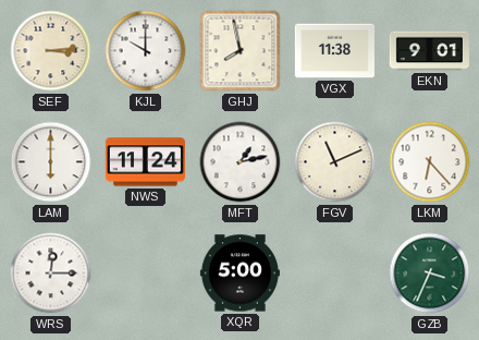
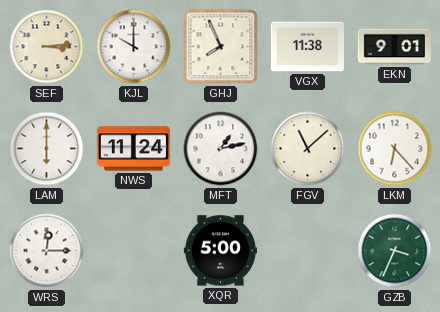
GHJ: 7:58 -> 7:56 (221, 47)
FGV: 11:11 -> 11:08 (308, 149)
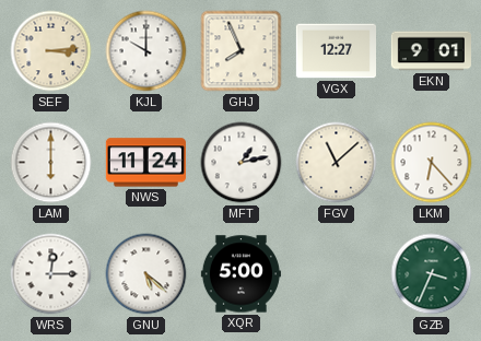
VGX: 11:38 -> 12:27 (336, 51)
GNU: none -> 5:22 (146, 274)
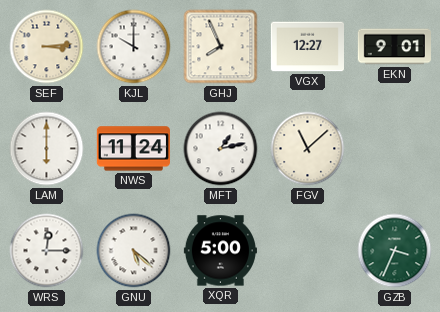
LKM: 6:23 -> none (432, 163)
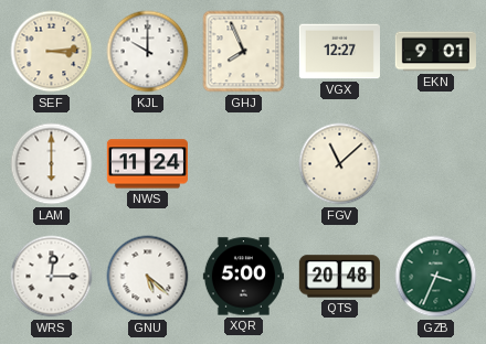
MFT: 1:13 -> none (221, 149)
QTS: none -> 20:48 (339, 277)
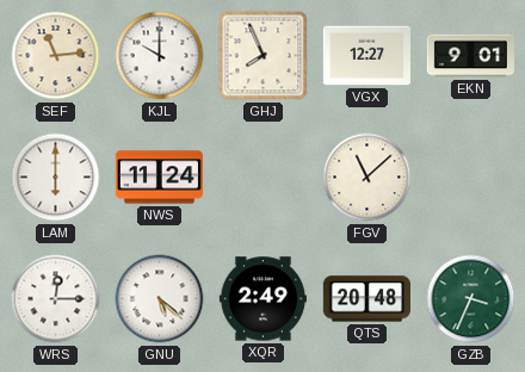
SEF: 3:14 -> 11:14 (56, 56)
XQR: 5:00 -> 2:49 (262, 299)
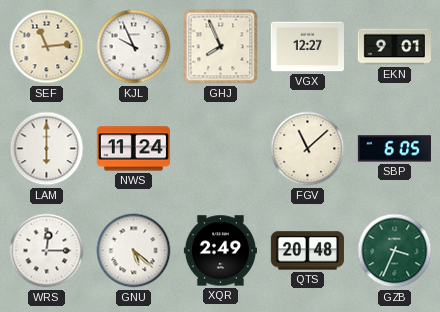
KJL: 10:00 -> 9:56 (134, 47)
SBP: none -> 6:05 (394, 149)
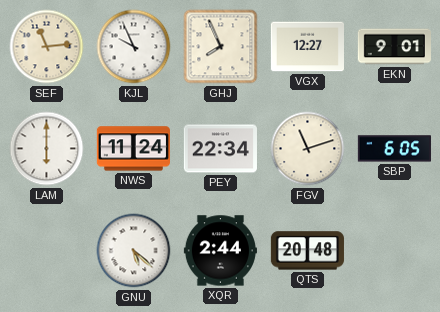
PEY: none -> 22:34 (220, 149)
FGV: 11:08 -> 11:12 (308, 149)
WRS: 12:15 -> none (47, 251)
XQR: 2:49 -> 2:44 (220, 251)
GZB: 3:34 -> none (395, 251)
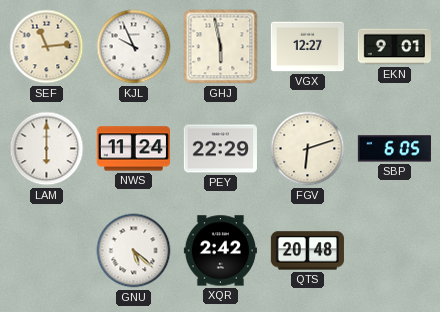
GHJ: 7:56 -> 5:58 (221, 47)
PEY: 22:34 -> 22:29 (220, 149)
FGV: 11:12 -> 6:12 (308, 149)
XQR: 2:44 -> 2:42 (220, 251)
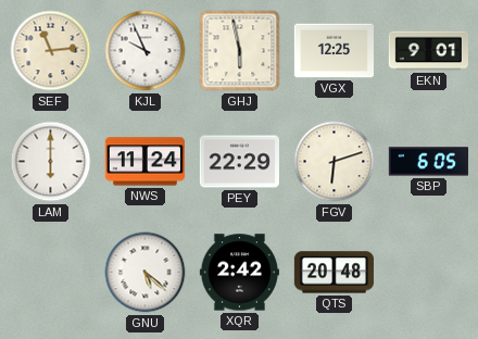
VGX: 12:27 -> 12:25 (334, 51)
